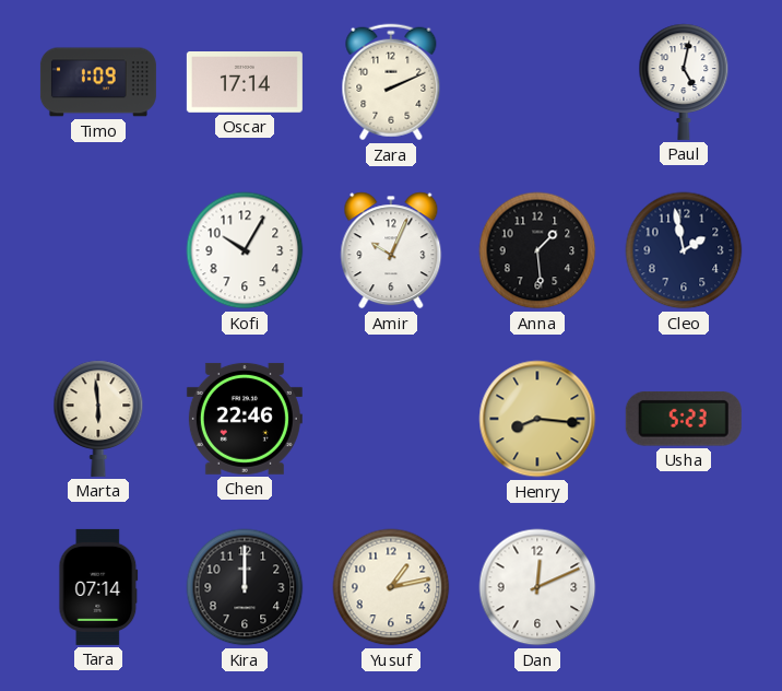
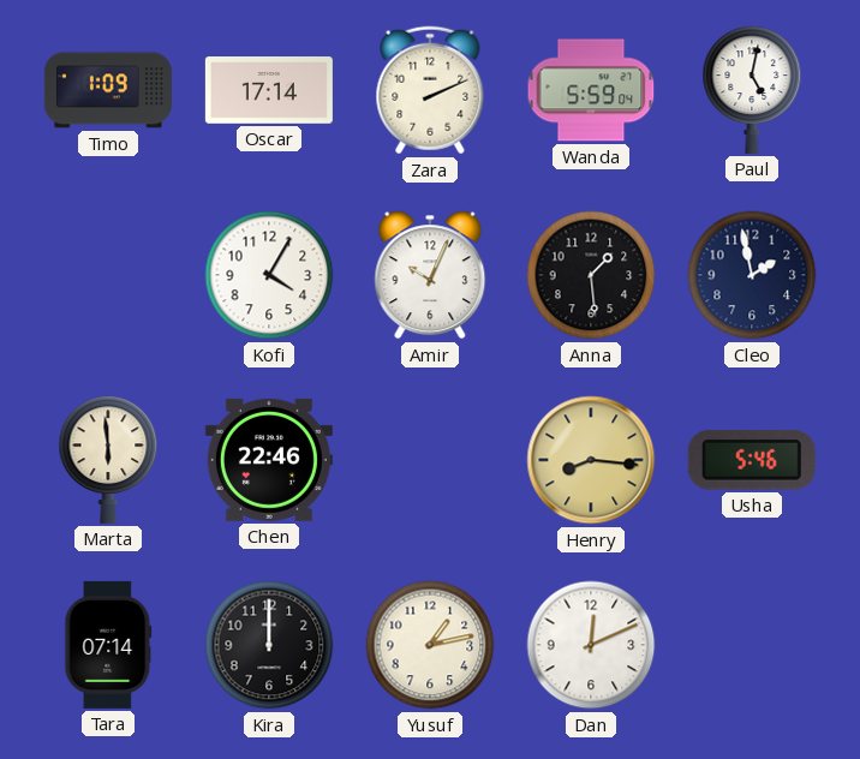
Wanda: none -> 5:59 (591, 90)
Kofi: 10:05 -> 4:05 (269, 275)
Usha: 5:23 -> 5:46 (752, 460)
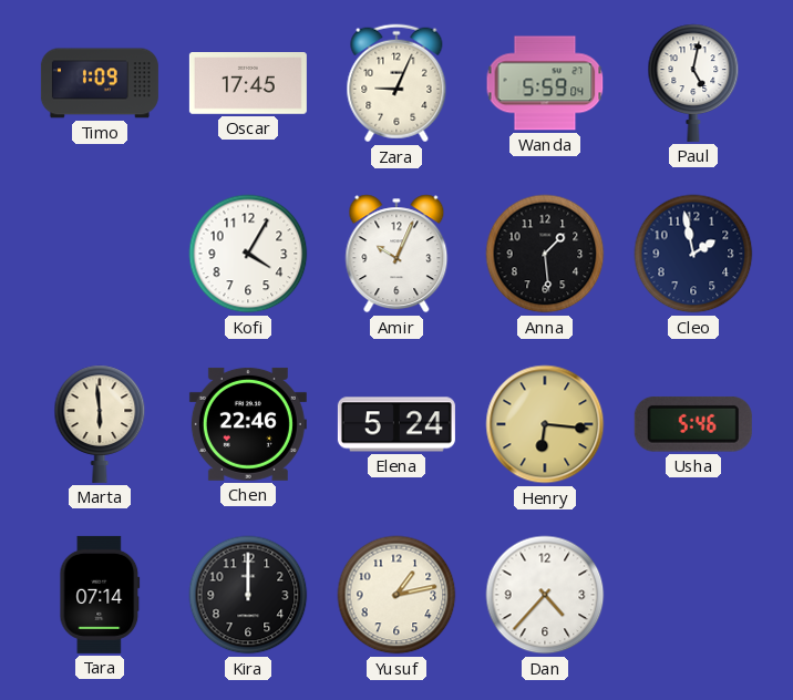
Oscar: 17:14 -> 17:45 (248, 84)
Zara: 2:11 -> 9:04 (396, 83)
Elena: none -> 5:24 (396, 424)
Henry: 8:16 -> 6:16 (545, 424)
Dan: 12:11 -> 4:37 (545, 595)
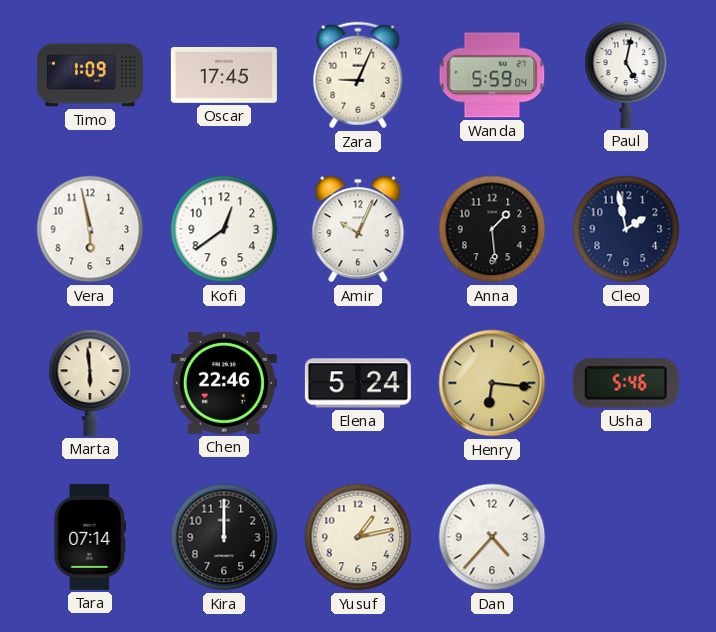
Vera: none -> 5:58 (90, 229)
Kofi: 4:05 -> 12:39 (224, 229)
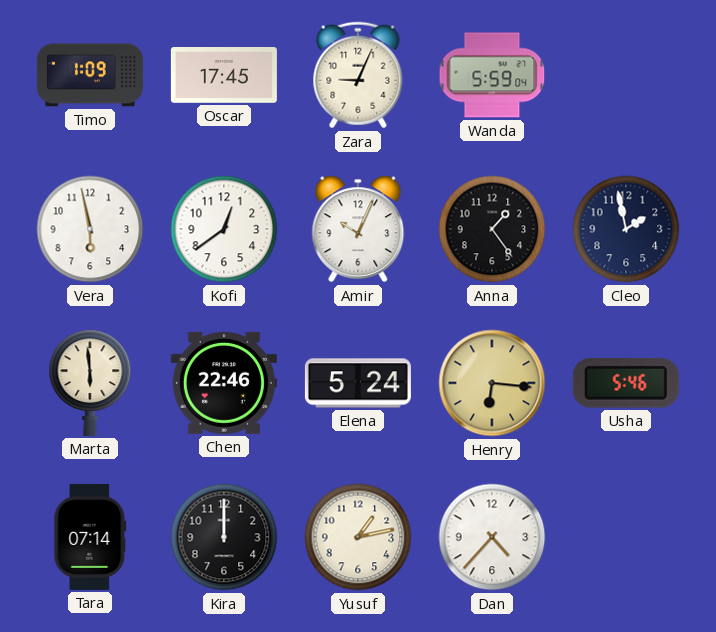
Paul: 5:02 -> none (626, 75)
Anna: 1:29 -> 1:24 (492, 229)
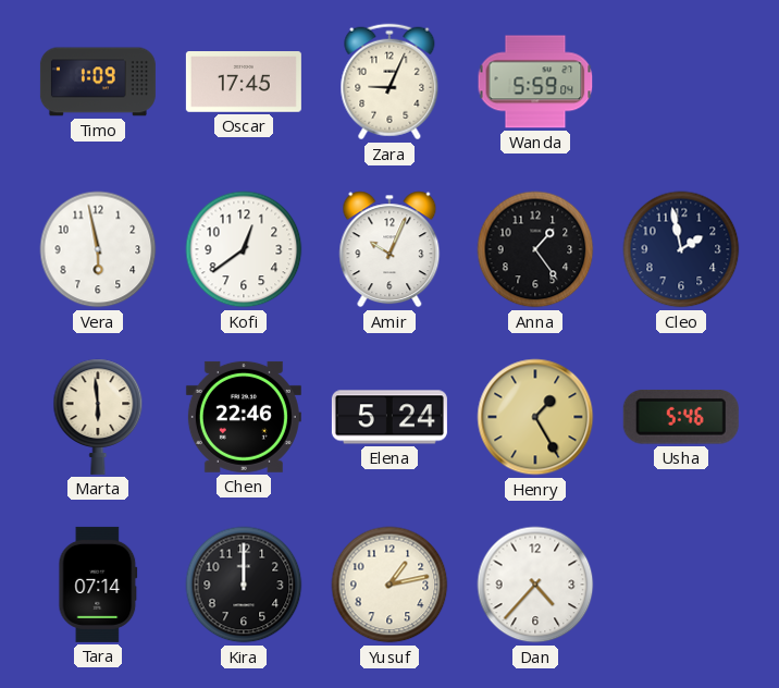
Henry: 6:16 -> 1:25 (535, 417)
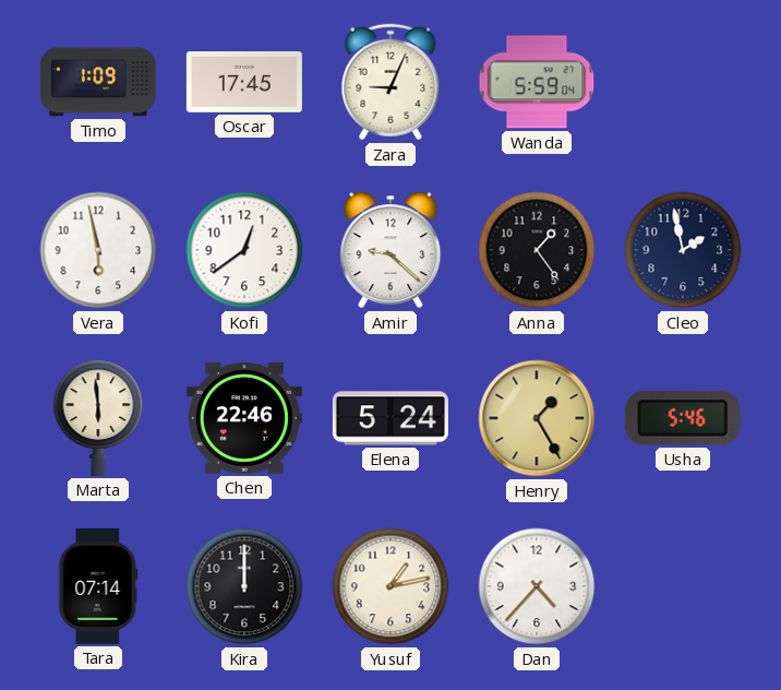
Amir: 10:04 -> 9:22 (390, 250)
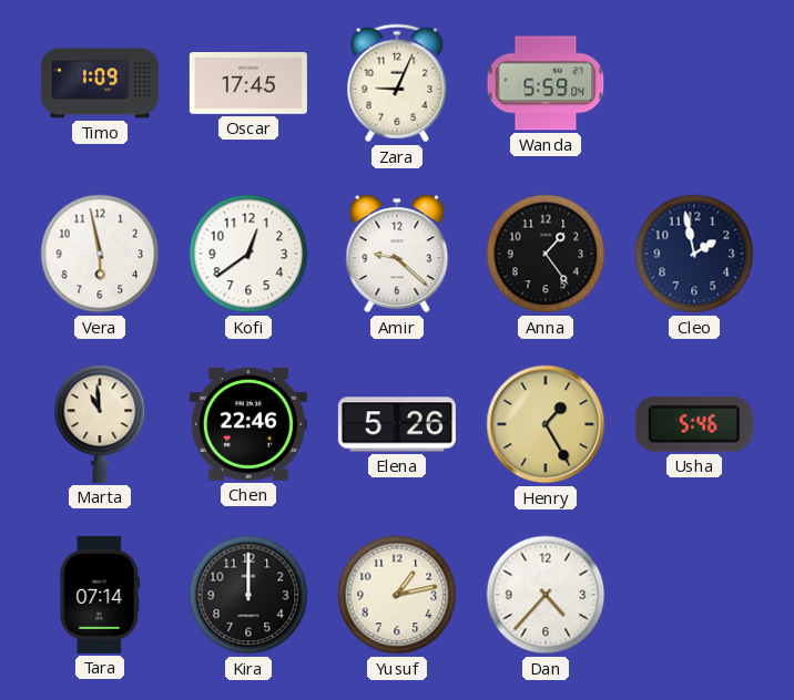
Marta: 5:59 -> 10:59 (100, 424)
Elena: 5:24 -> 5:26 (397, 424)
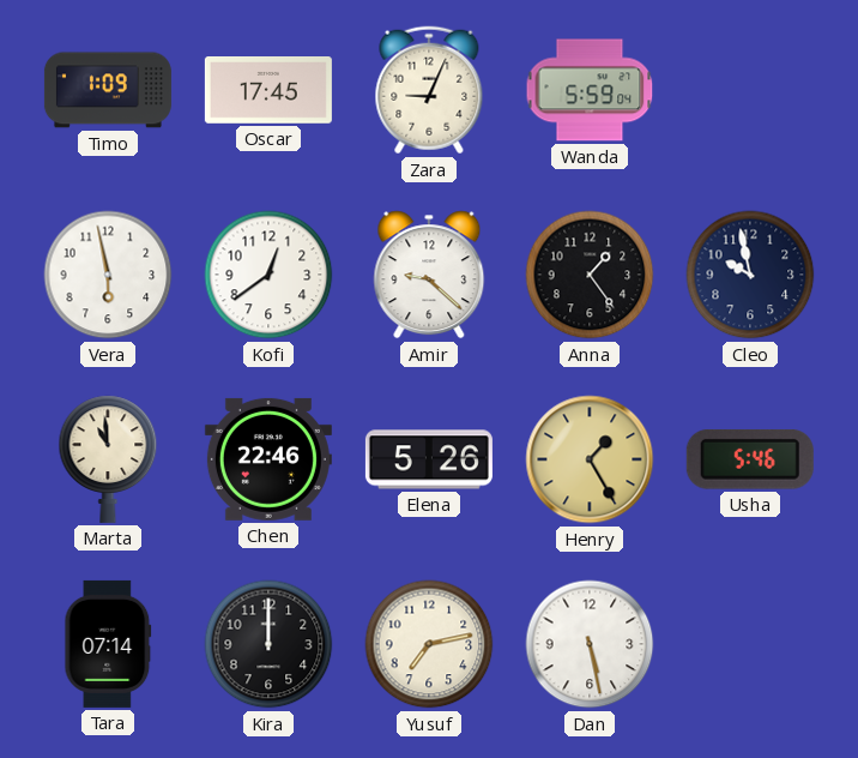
Cleo: 1:58 -> 9:58 (750, 275)
Yusuf: 1:13 -> 7:13 (429, 644)
Dan: 4:37 -> 5:28 (590, 644)
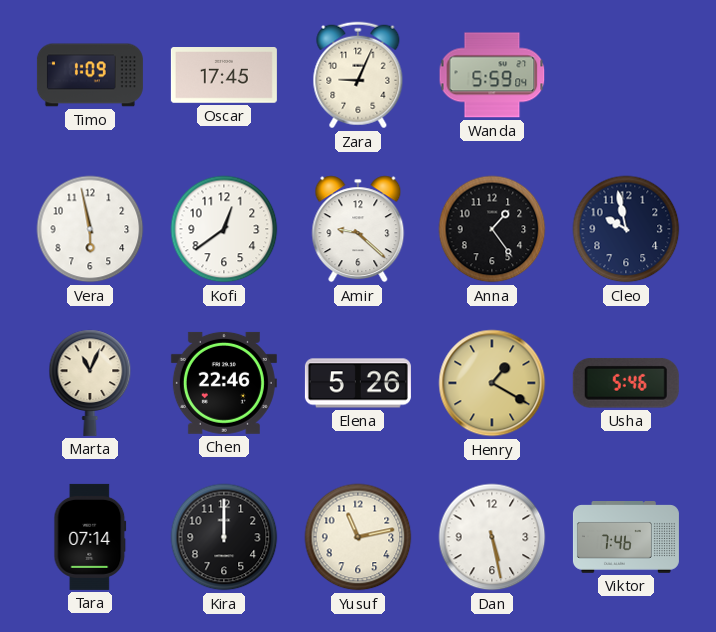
Marta: 10:59 -> 11:04 (90, 383)
Henry: 1:25 -> 1:20 (492, 383)
Yusuf: 7:13 -> 11:13 (358, 537)
Viktor: none -> 7:46 (626, 537)
